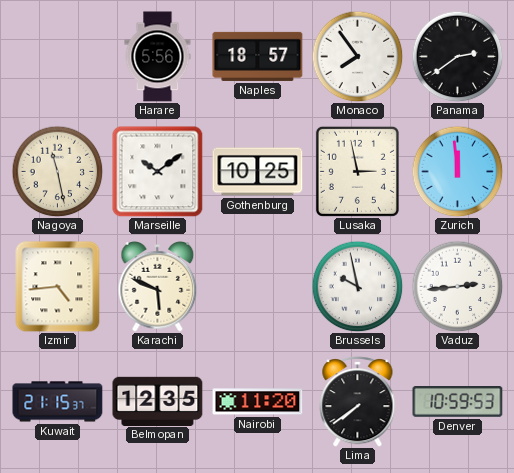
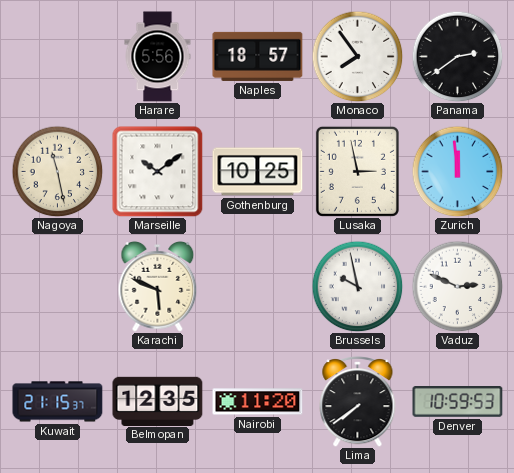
Izmir: 4:44 -> none (58, 287)
Vaduz: 2:44 -> 2:49 (457, 286)
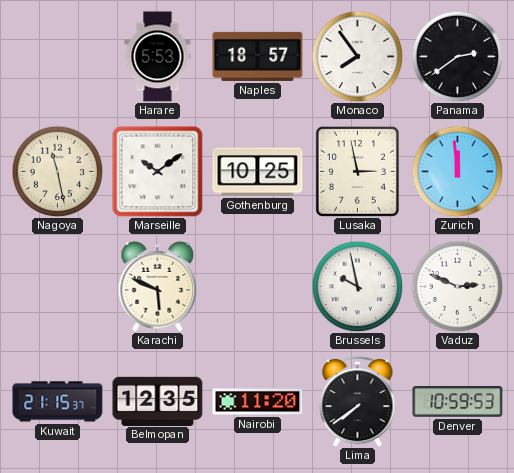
Harare: 5:56 -> 5:53 (158, 57)
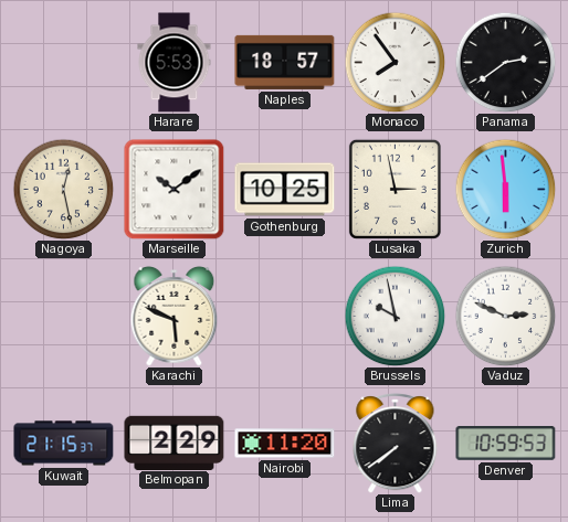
Nagoya: 11:28 -> 12:28 (63, 189)
Zurich: 11:59 -> 5:59 (505, 189)
Belmopan: 12:35 -> 2:29 (175, 443)
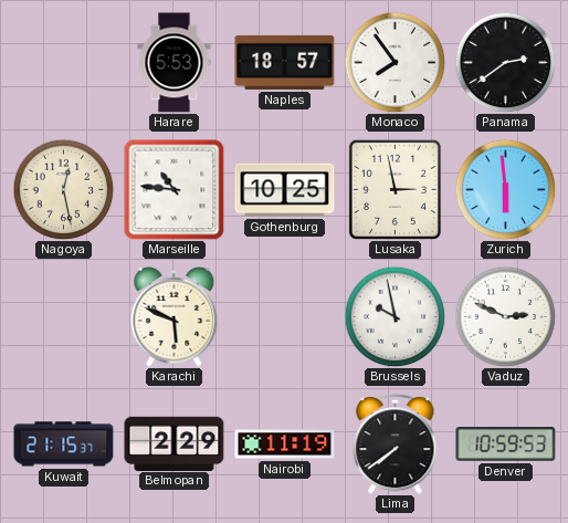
Marseille: 10:09 -> 10:46 (175, 190)
Nairobi: 11:20 -> 11:19 (285, 444)
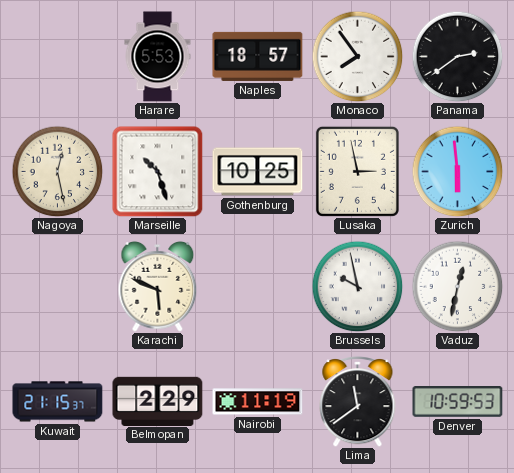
Marseille: 10:46 -> 10:27 (158, 172)
Vaduz: 2:49 -> 12:32 (457, 286)
Lima: 7:39 -> 11:39 (358, 402)
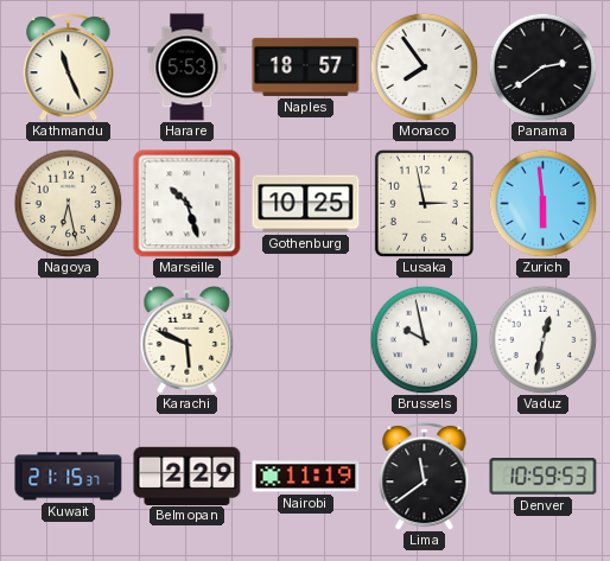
Kathmandu: none -> 11:26 (69, 68)
Nagoya: 12:28 -> 6:28 (68, 203)
